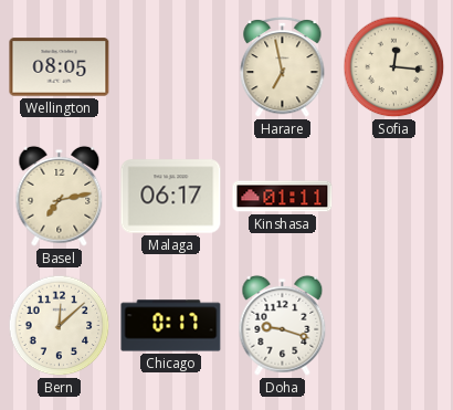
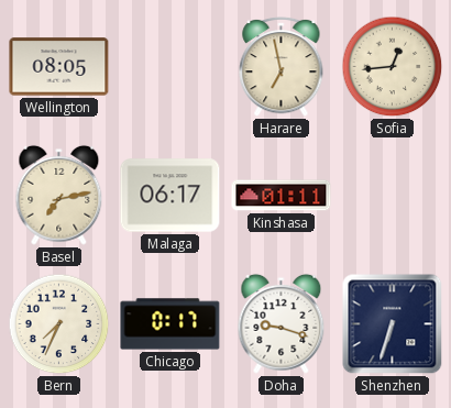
Sofia: 12:16 -> 12:44 (393, 67)
Bern: 12:08 -> 7:34 (59, 324)
Shenzhen: none -> 6:33 (393, 324)
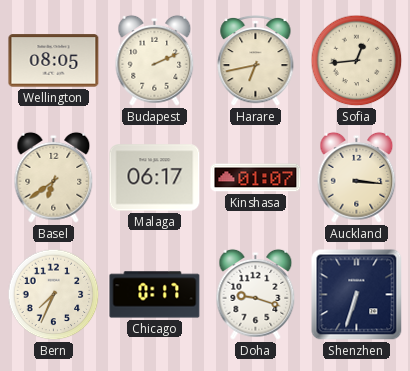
Budapest: none -> 2:11 (155, 60)
Harare: 6:58 -> 6:43 (256, 60)
Basel: 7:13 -> 6:39 (54, 177)
Kinshasa: 01:11 -> 01:07 (256, 178)
Auckland: none -> 3:16 (357, 177)
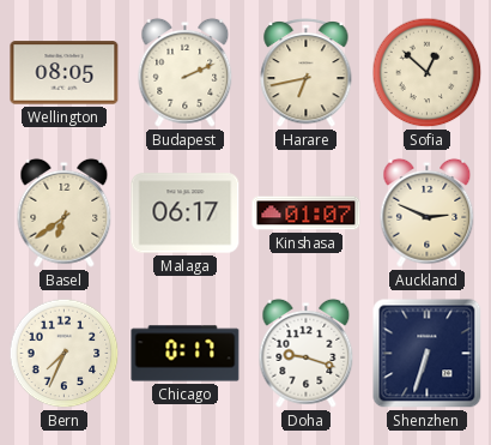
Sofia: 12:44 -> 12:52 (428, 73)
Auckland: 3:16 -> 2:49 (428, 212)
